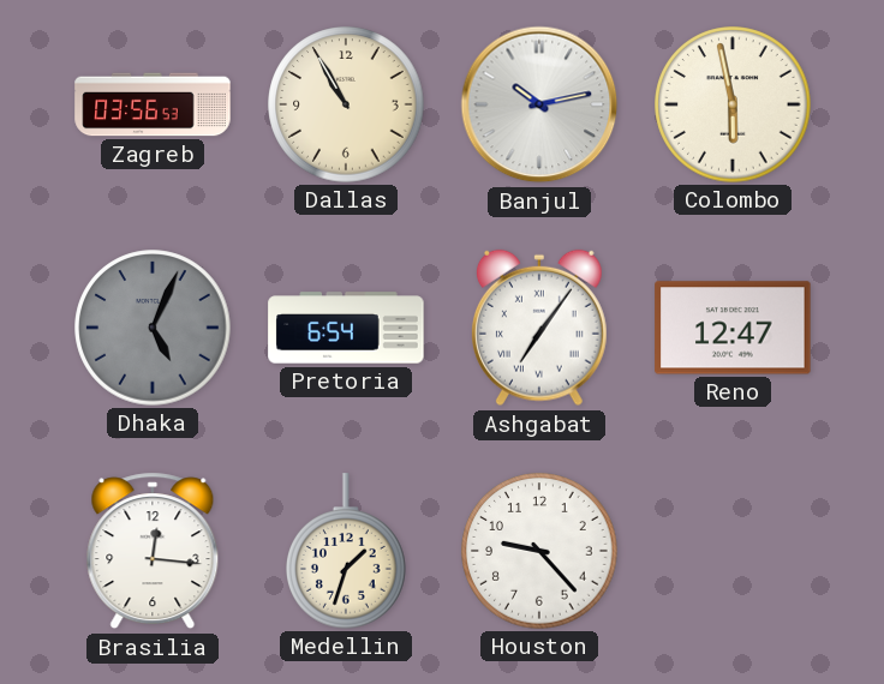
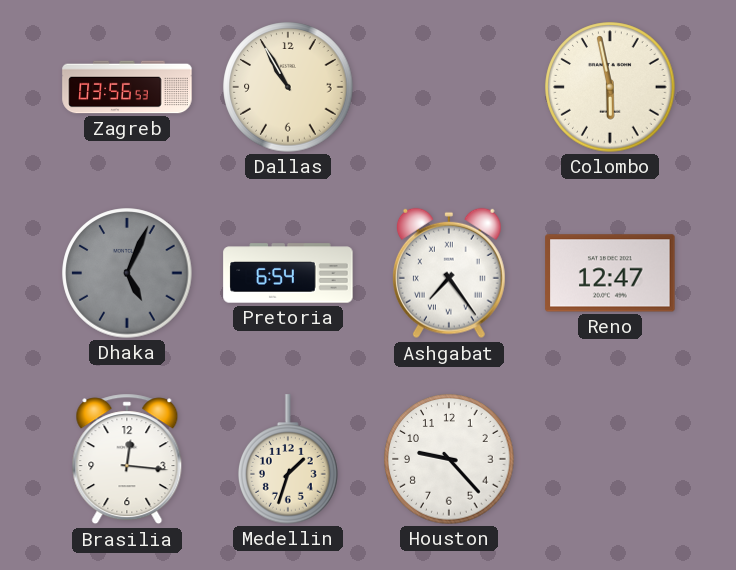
Banjul: 10:13 -> none (539, 104)
Ashgabat: 7:06 -> 7:24 (449, 273)
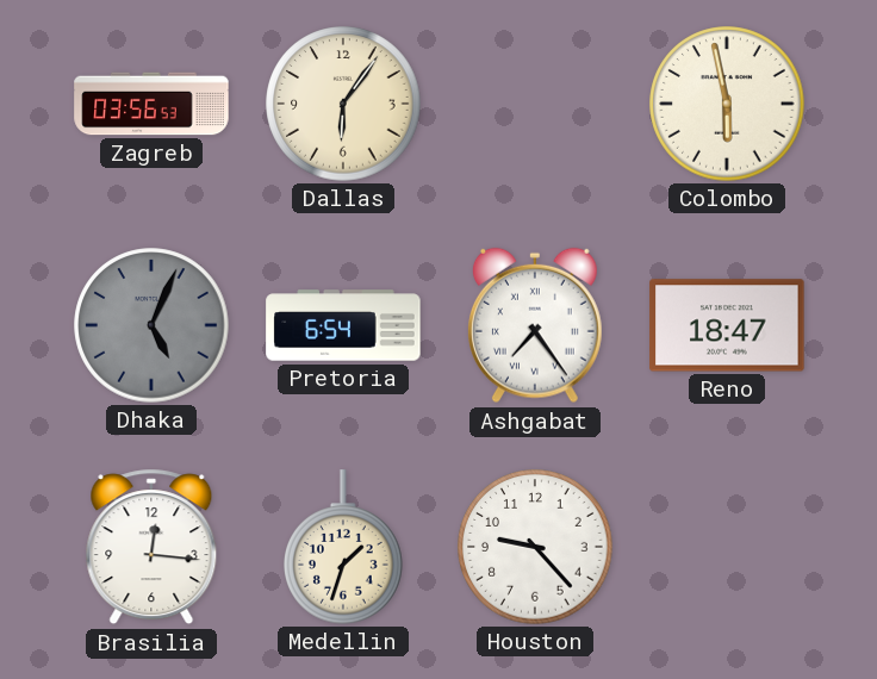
Dallas: 10:55 -> 6:06 (343, 104)
Reno: 12:47 -> 18:47 (727, 325)
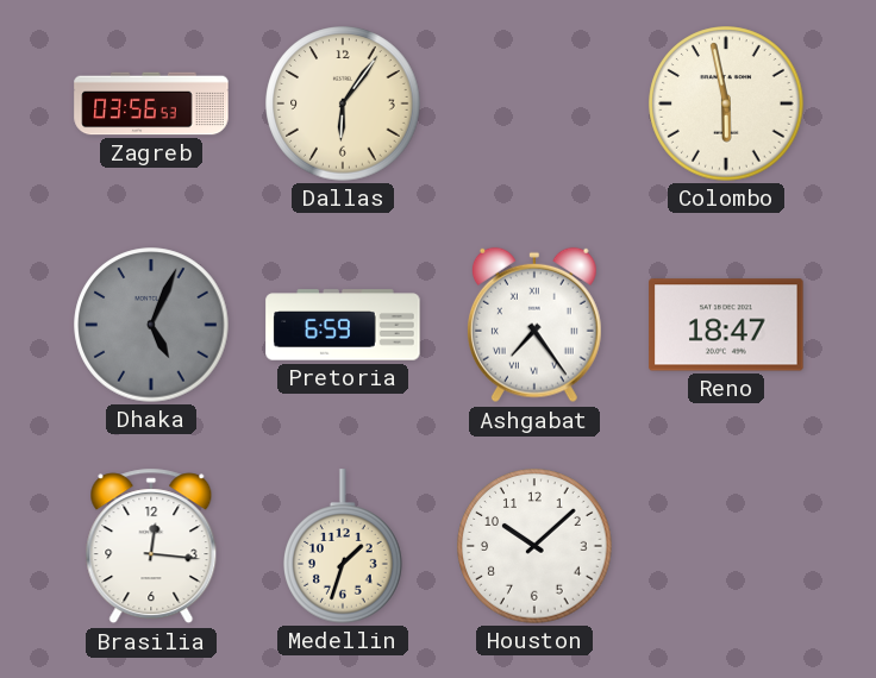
Pretoria: 6:54 -> 6:59 (343, 325)
Houston: 9:23 -> 10:08 (534, 546)
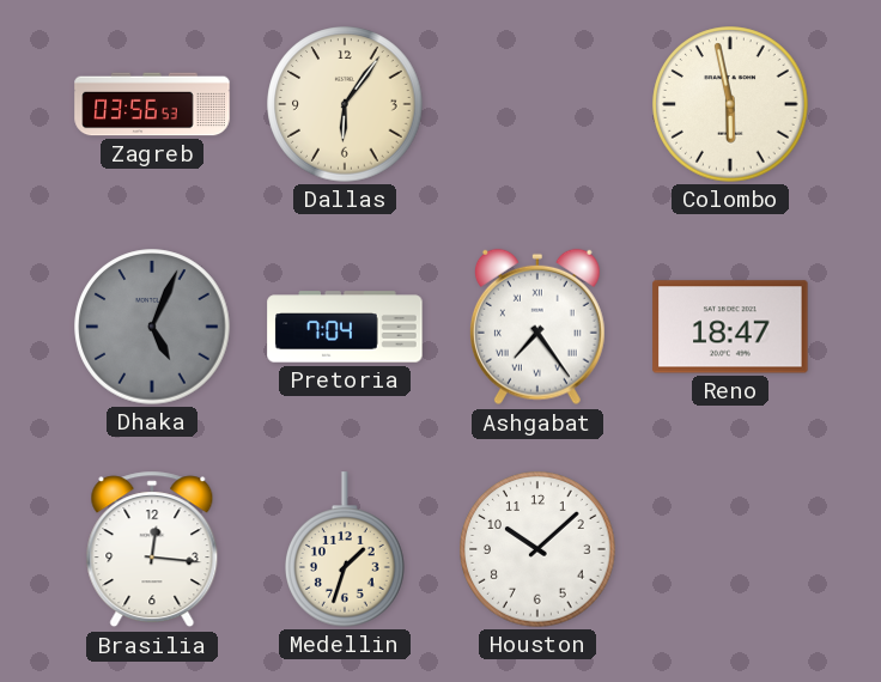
Pretoria: 6:59 -> 7:04 (345, 327)
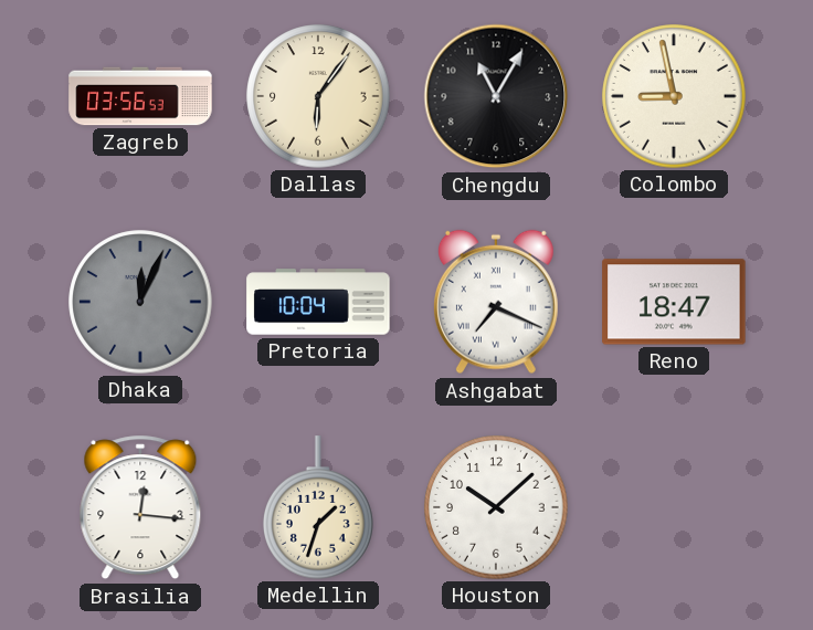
Chengdu: none -> 11:05 (496, 96)
Colombo: 5:58 -> 8:58 (674, 96)
Dhaka: 5:04 -> 12:04 (140, 302)
Pretoria: 7:04 -> 10:04 (318, 302)
Ashgabat: 7:24 -> 7:19 (496, 302)
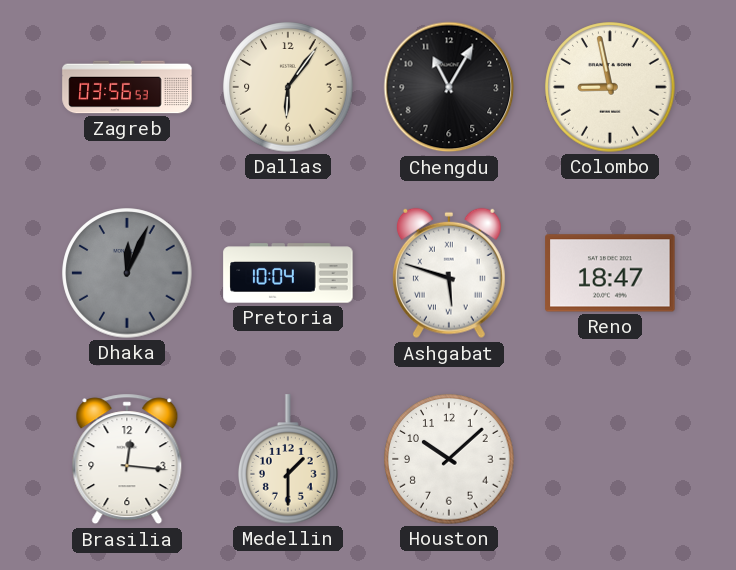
Ashgabat: 7:19 -> 5:48 (449, 273)
Medellin: 1:33 -> 1:30 (289, 459)
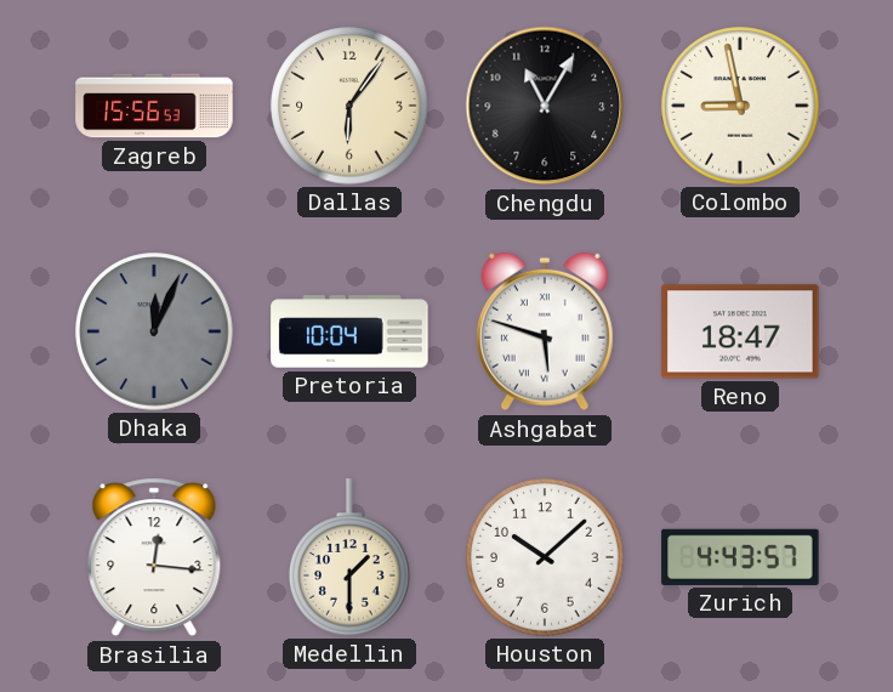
Zagreb: 03:56 -> 15:56 (154, 106)
Zurich: none -> 4:43 (740, 557)
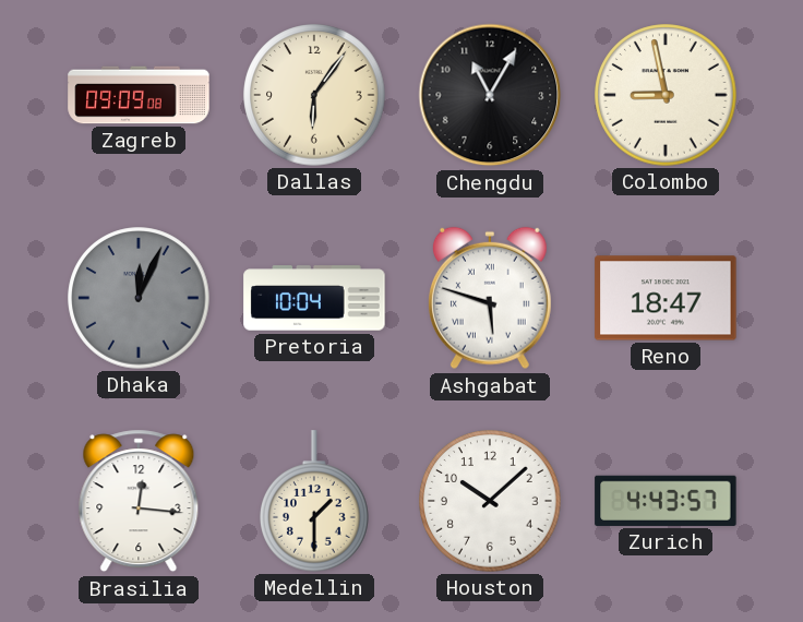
Zagreb: 15:56 -> 09:09 (139, 95)
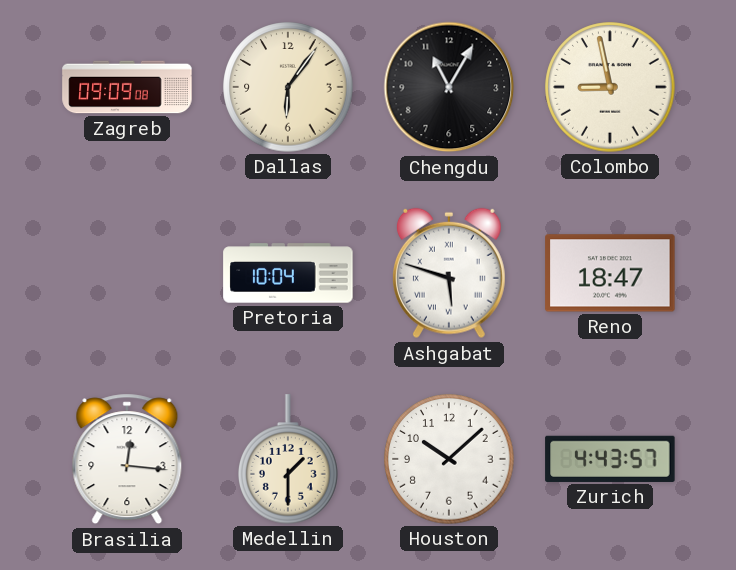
Dhaka: 12:04 -> none (139, 298)
